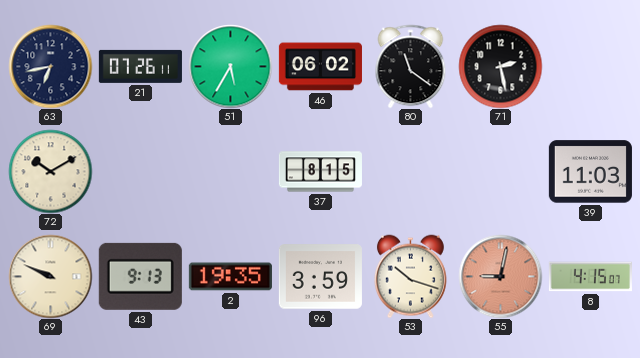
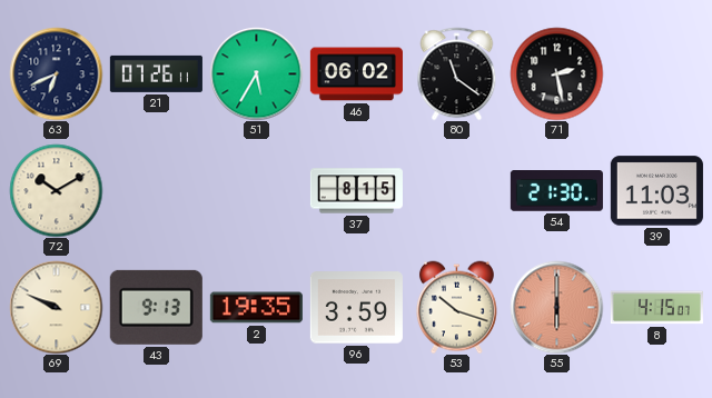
63: 6:43 -> 6:41 (56, 73)
54: none -> 21:30 (556, 191)
55: 9:02 -> 6:00 (556, 307)
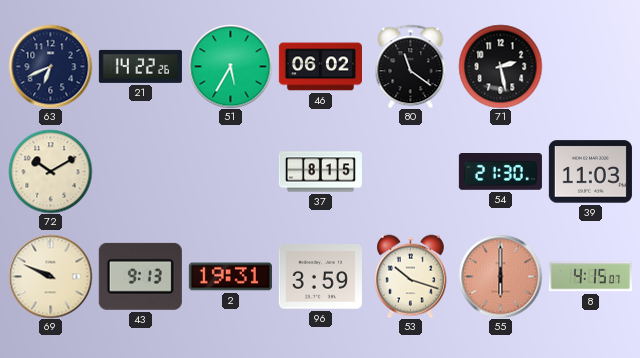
21: 07:26 -> 14:22 (140, 66)
2: 19:35 -> 19:31 (230, 277)
